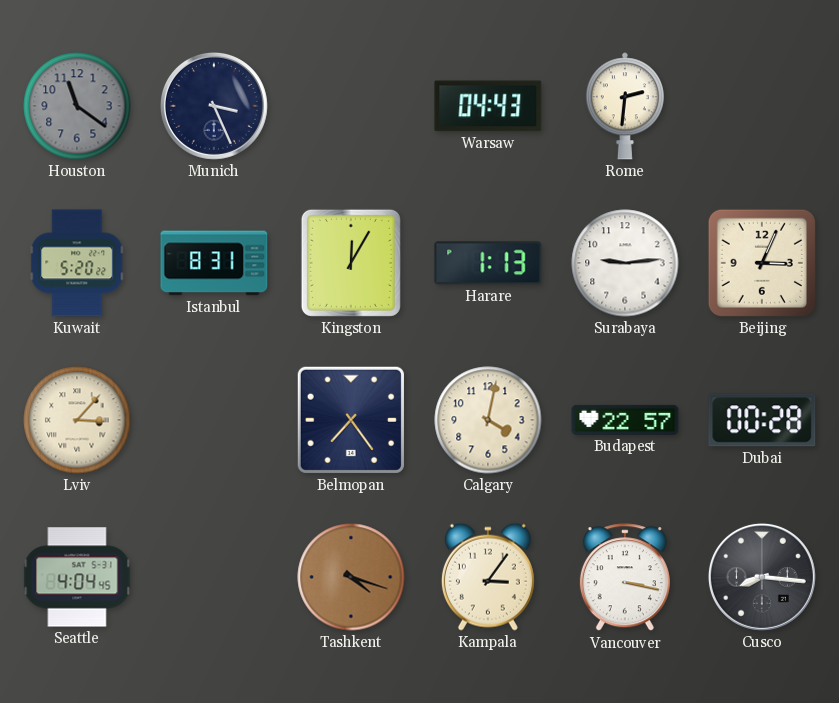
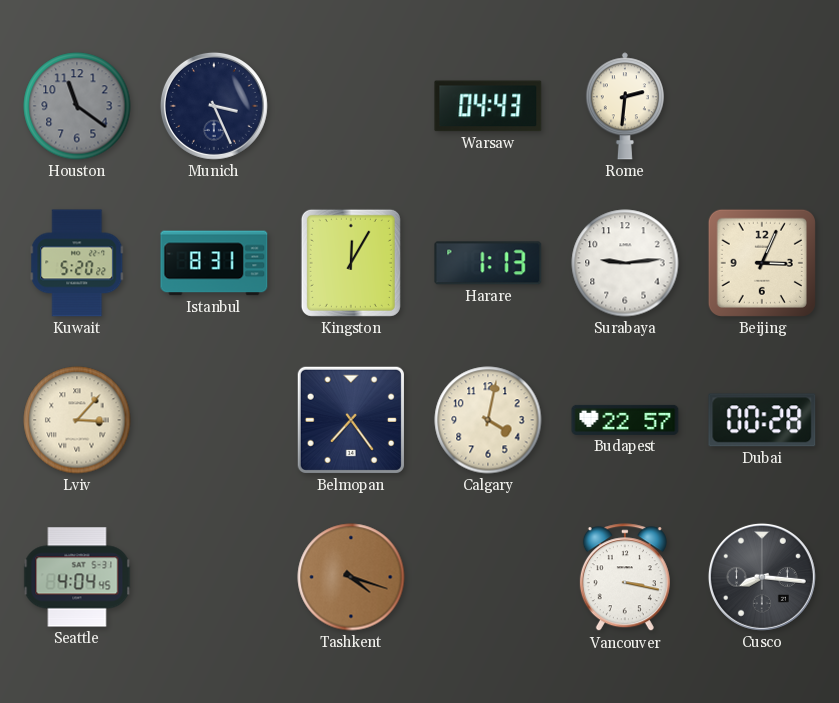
Kampala: 3:06 -> none (488, 577)
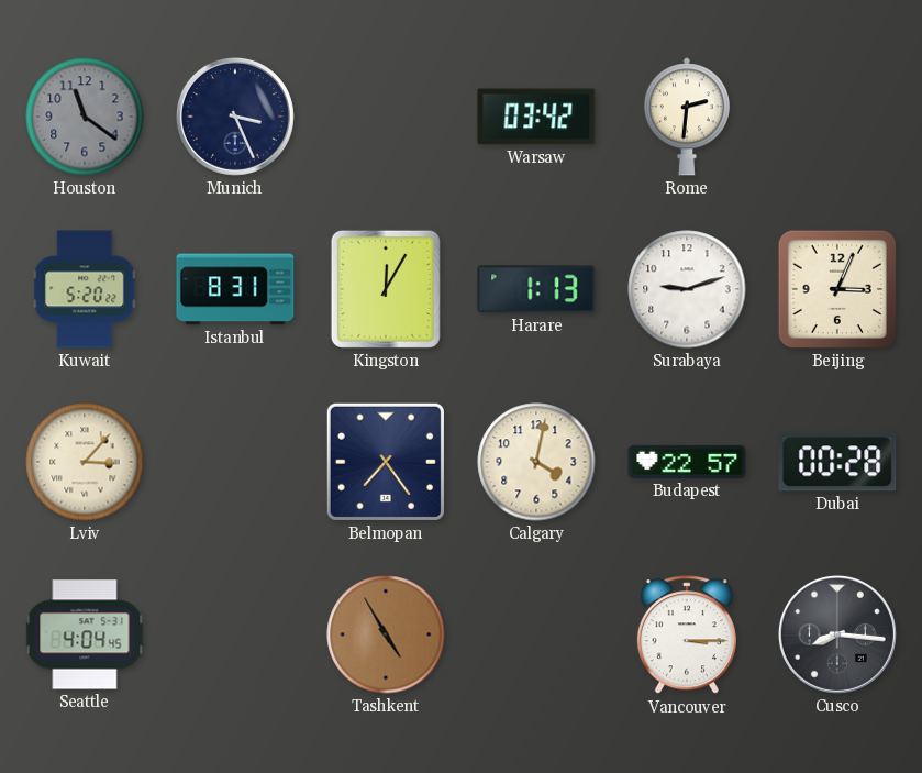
Warsaw: 04:43 -> 03:42 (536, 117)
Surabaya: 9:14 -> 9:12 (687, 289)
Tashkent: 4:18 -> 4:55 (386, 634)
Vancouver: 3:17 -> 3:15 (687, 636)
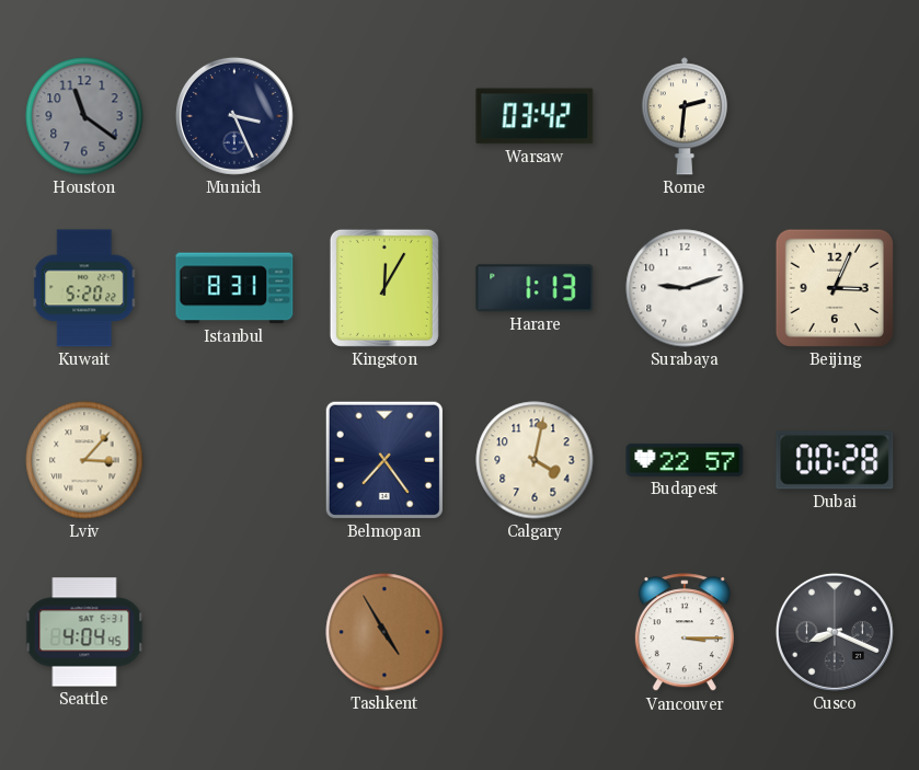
Cusco: 8:16 -> 8:19 (835, 632)
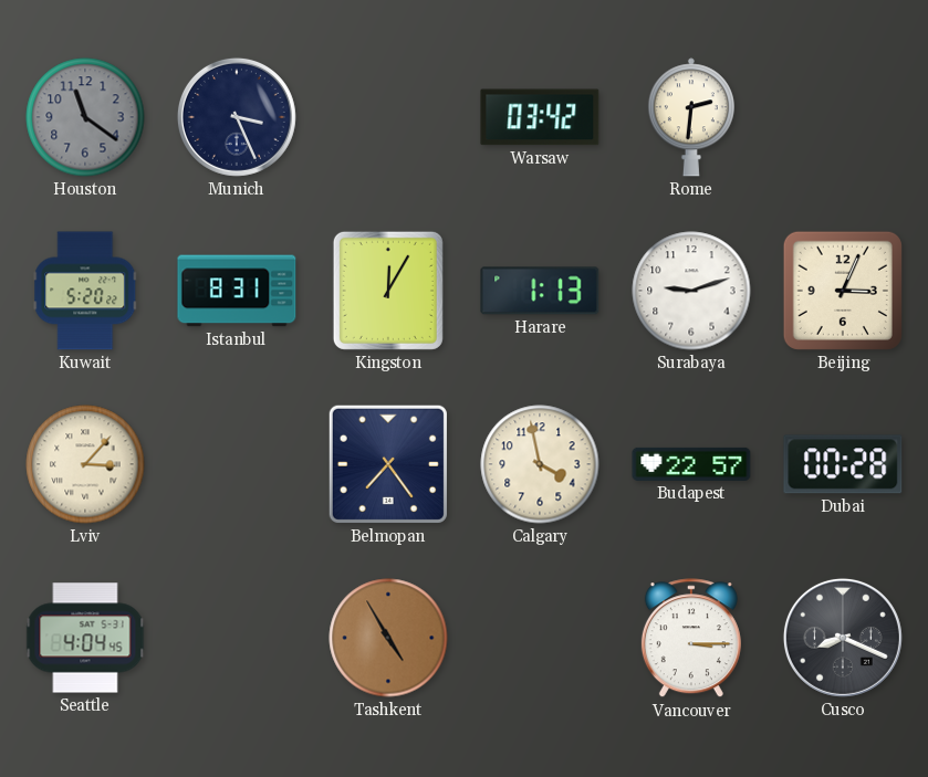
Calgary: 4:02 -> 3:58 (540, 464)
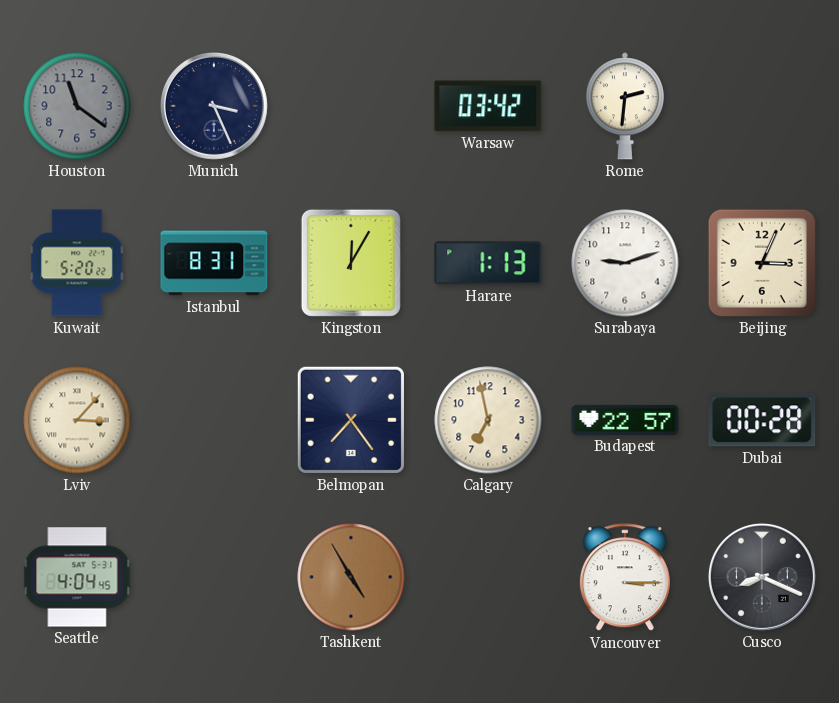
Calgary: 3:58 -> 6:58 (488, 420)
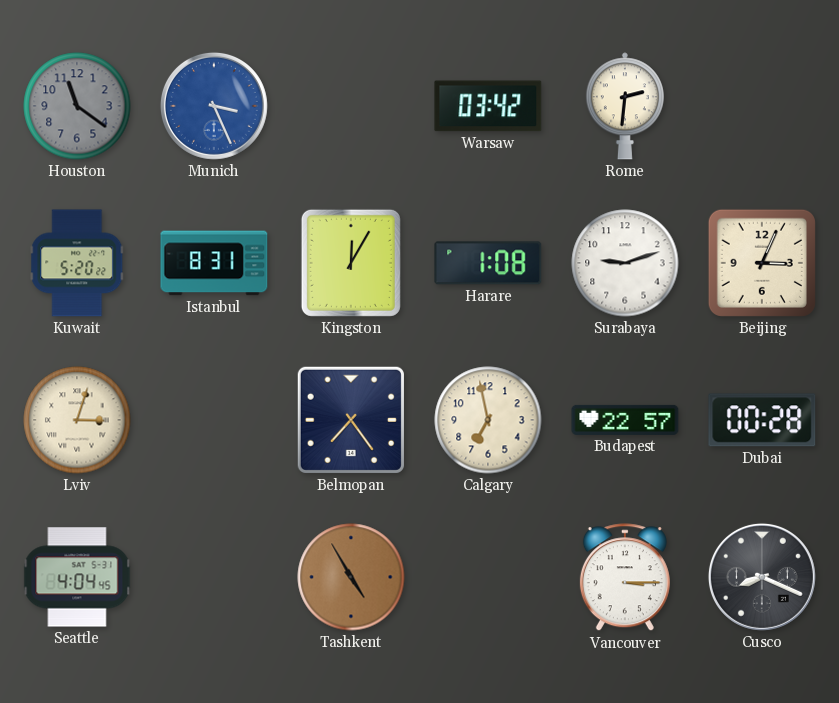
Munich dial: navy -> blue (214, 106)
Harare: 1:13 -> 1:08 (488, 263)
Lviv: 3:07 -> 3:03 (77, 420)
